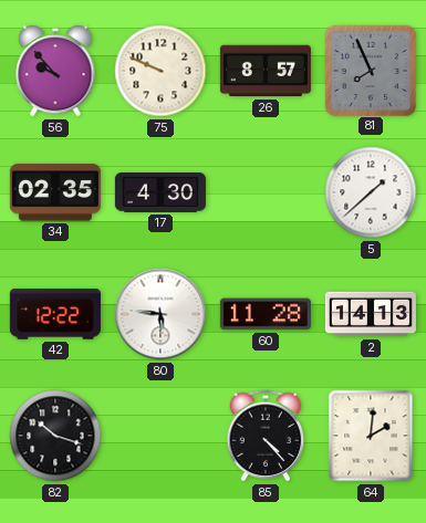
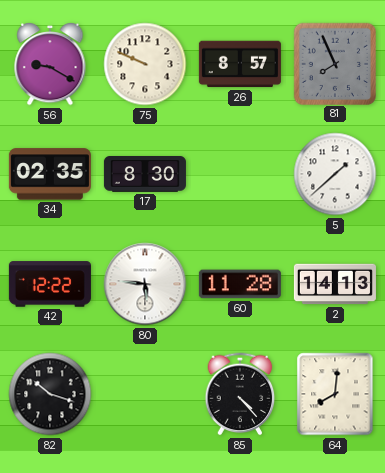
56: 9:53 -> 9:20 (50, 64)
17: 4:30 -> 8:30 (145, 175)
64: 2:01 -> 8:01 (335, 394)
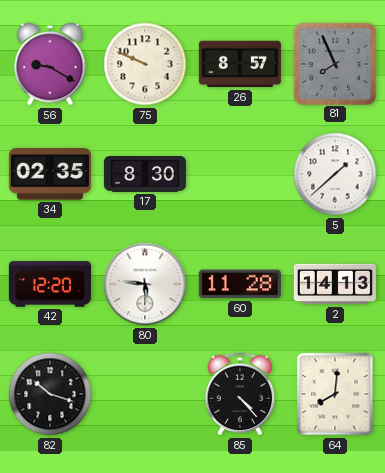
42: 12:22 -> 12:20 (50, 284)
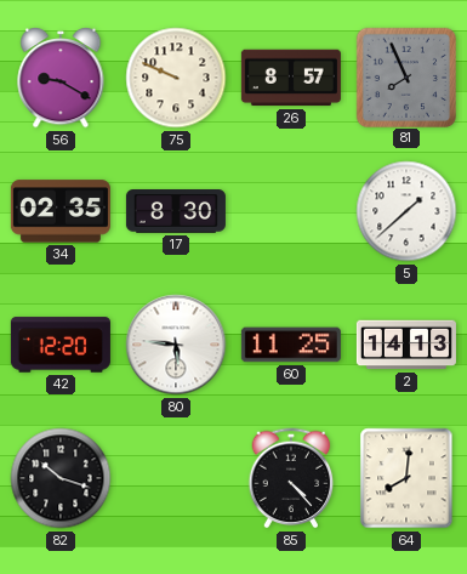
60: 11:28 -> 11:25 (291, 345)
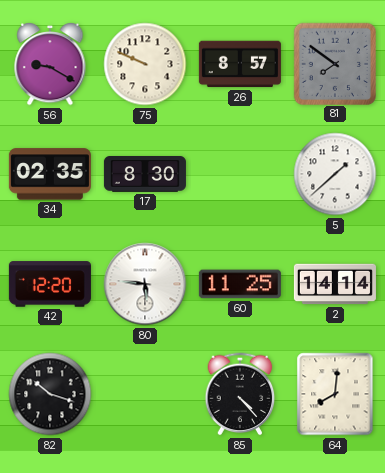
81: 7:56 -> 7:51 (334, 63)
2: 14:13 -> 14:14 (335, 284)
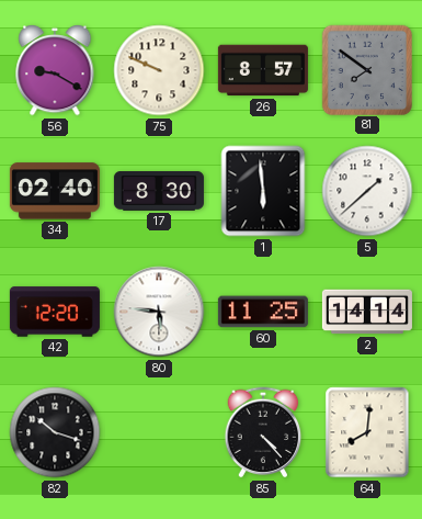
34: 02:35 -> 02:40 (55, 191)
1: none -> 5:59 (263, 191)
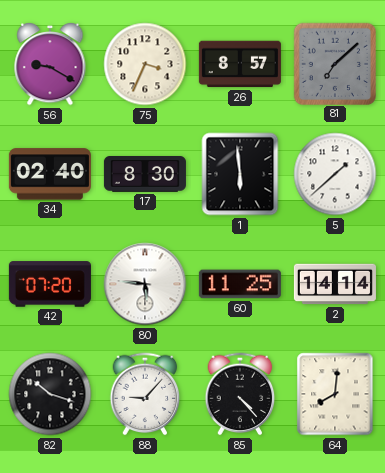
75: 9:49 -> 3:34 (145, 64)
81: 7:51 -> 7:08 (334, 63)
42: 12:20 -> 07:20 (50, 284)
88: none -> 9:07 (145, 394)
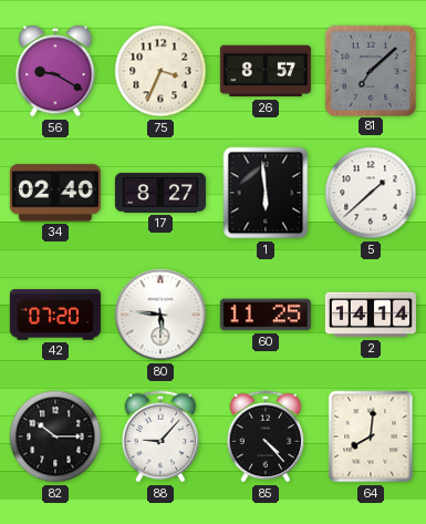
17: 8:30 -> 8:27 (160, 194)
82: 10:18 -> 10:15 (55, 436)
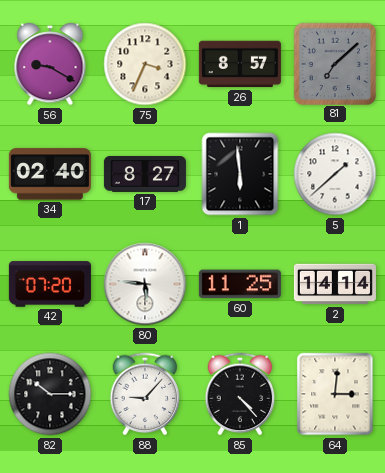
64: 8:01 -> 3:01 (335, 394)
